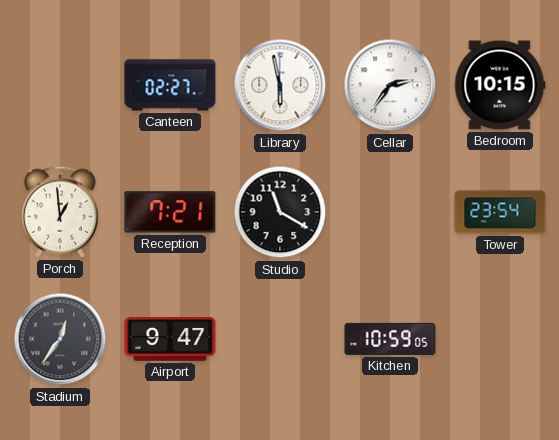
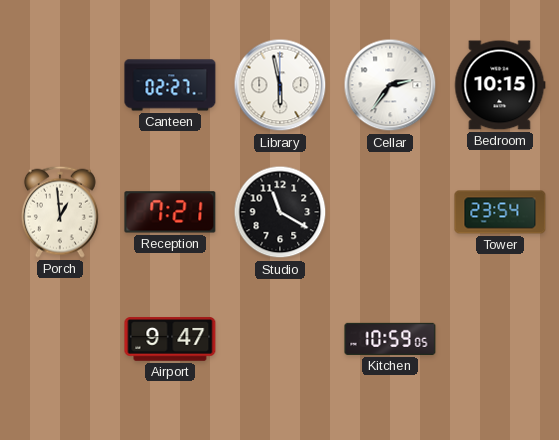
Stadium: 12:36 -> none (60, 339)
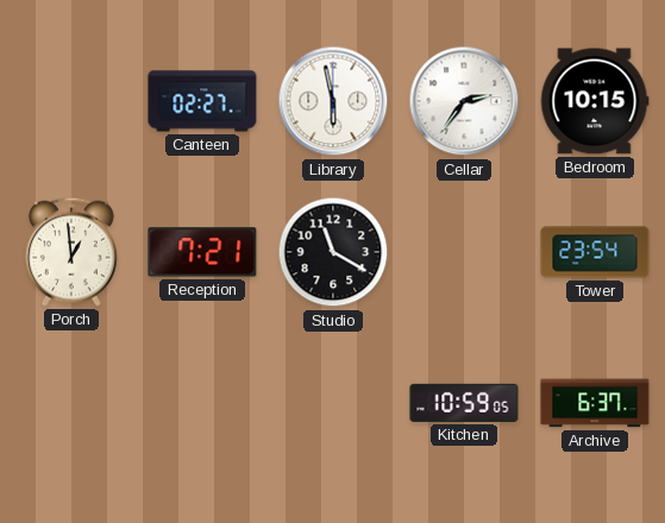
Airport: 9:47 -> none (170, 339)
Archive: none -> 6:37 (595, 403)
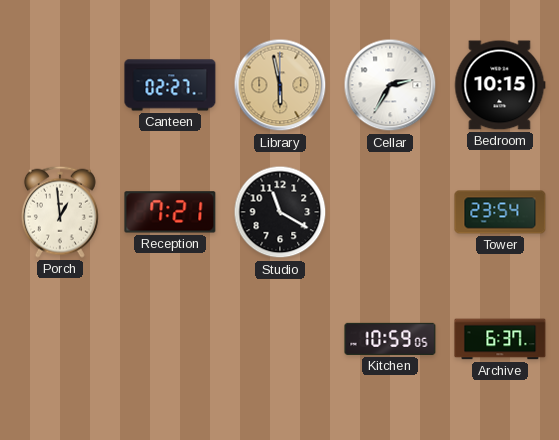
Library dial: white -> champagne (280, 85)
Cellar: 2:36 -> 2:35 (390, 85)
